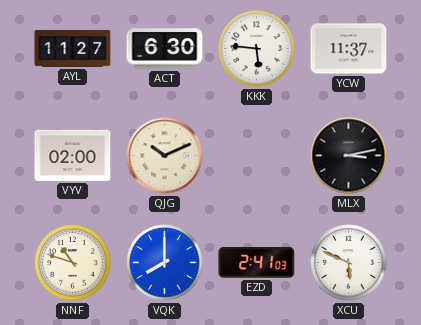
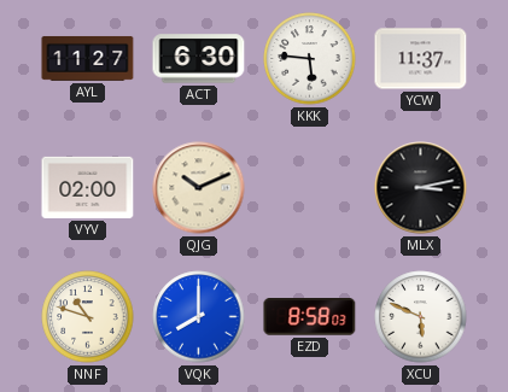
EZD: 2:41 -> 8:58 (310, 317)
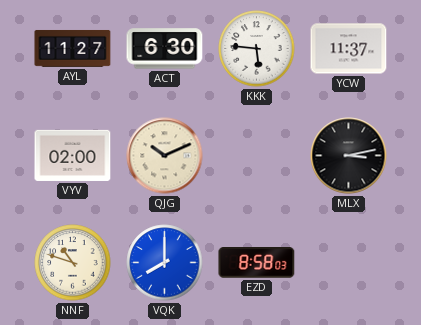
XCU: 5:49 -> none (421, 317)
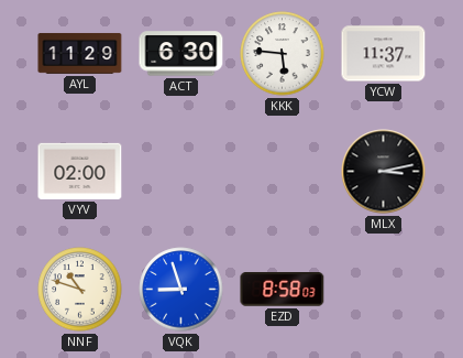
AYL: 11:27 -> 11:29 (80, 53)
QJG: 10:11 -> none (165, 156)
VQK: 8:00 -> 8:57 (181, 290)
